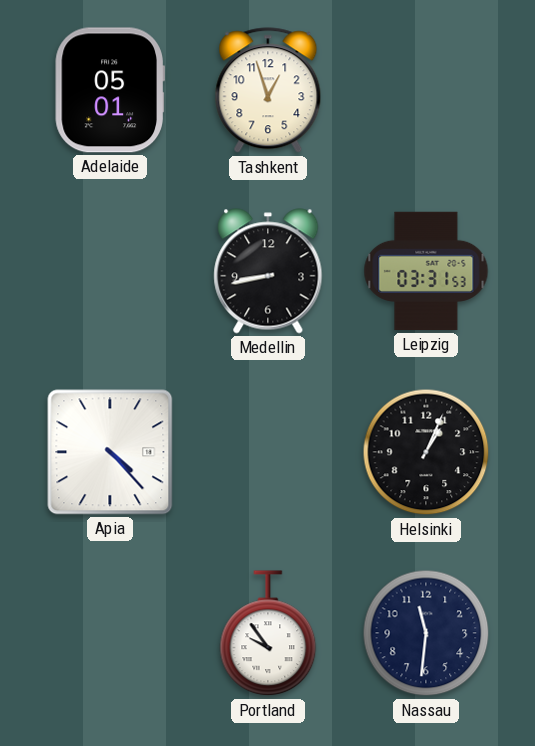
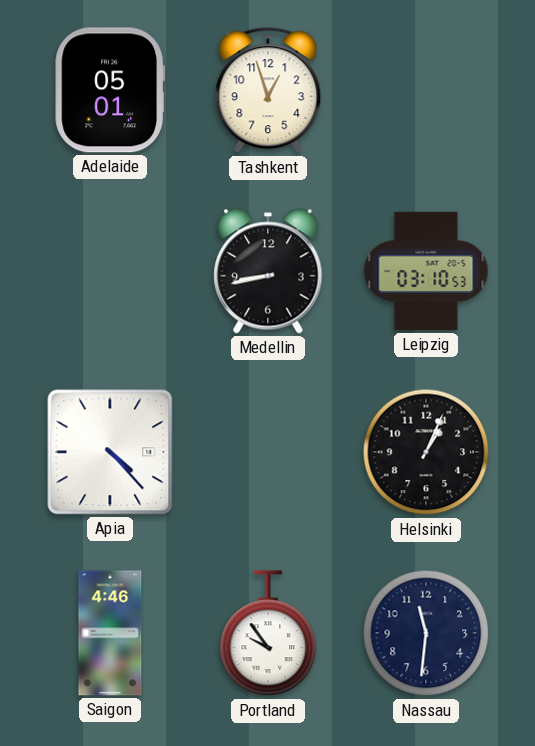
Leipzig: 03:31 -> 03:10 (426, 271)
Saigon: none -> 4:46 (110, 633)
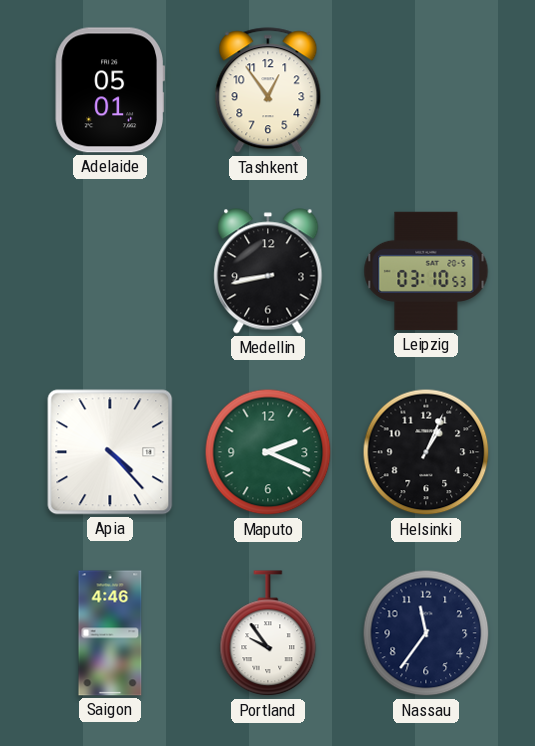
Tashkent: 12:57 -> 12:54 (268, 91)
Maputo: none -> 2:19 (268, 452)
Nassau: 11:31 -> 11:36 (426, 633)
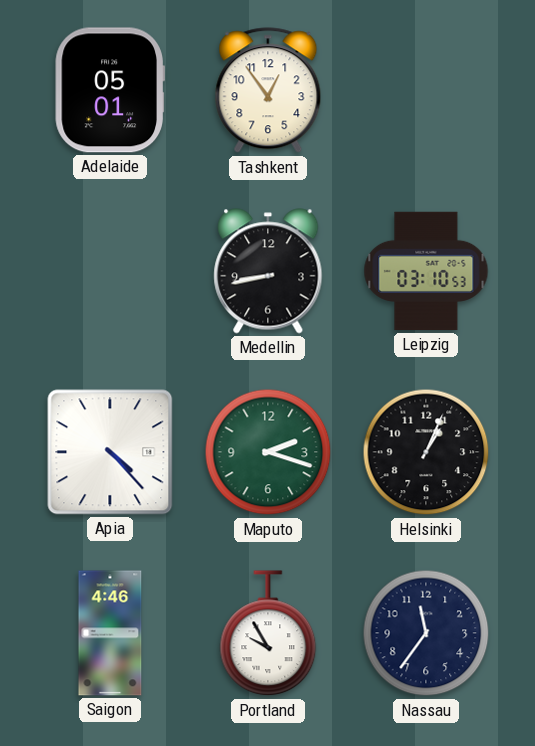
Maputo: 2:19 -> 2:18 (268, 452)
Portland: 9:54 -> 9:55 (268, 634)
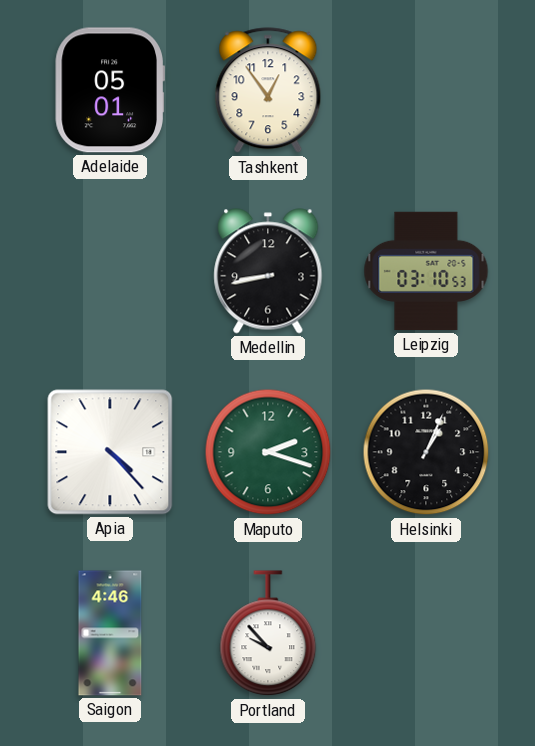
Portland: 9:55 -> 9:53 (268, 634)
Nassau: 11:36 -> none (426, 633)
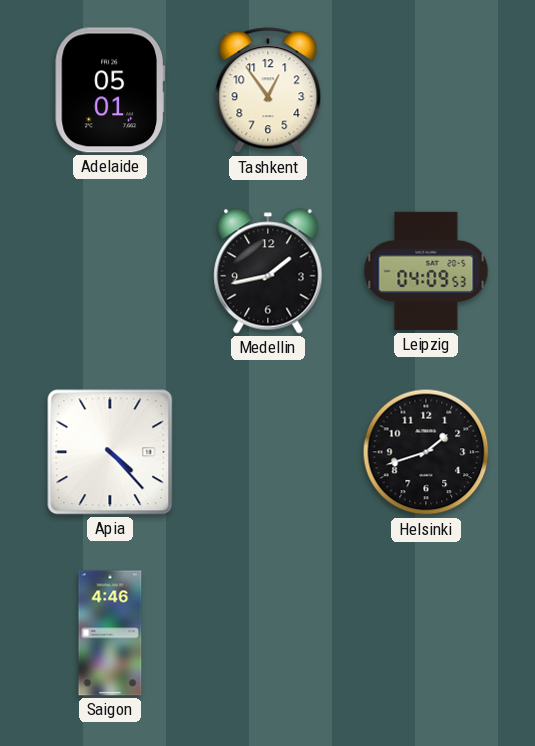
Medellin: 8:43 -> 1:43 (268, 271)
Leipzig: 03:10 -> 04:09 (426, 271)
Maputo: 2:18 -> none (268, 452)
Helsinki: 1:04 -> 1:42 (426, 452)
Portland: 9:53 -> none (268, 634)
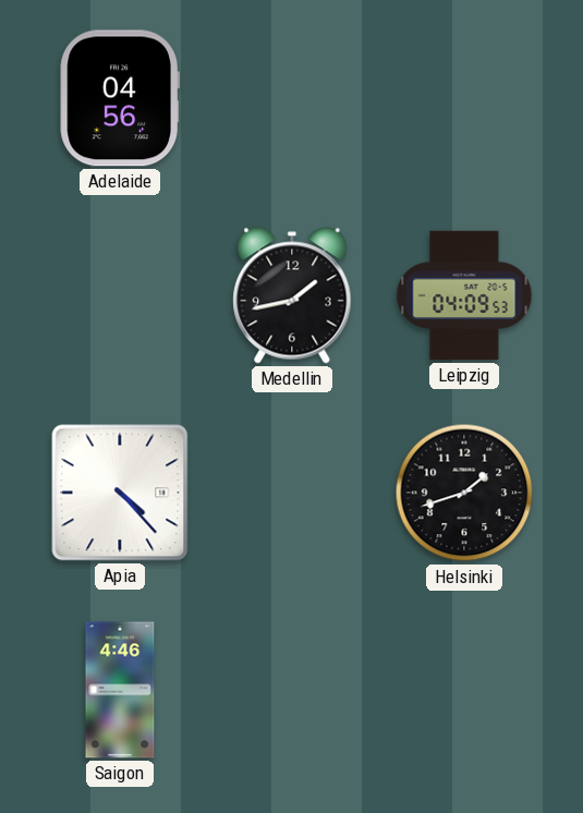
Adelaide: 05:01 -> 04:56 (120, 98)
Tashkent: 12:54 -> none (268, 91)
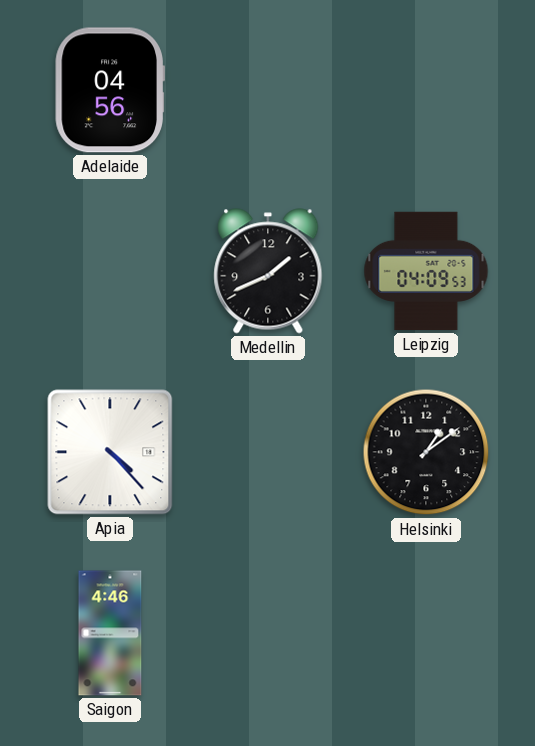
Medellin: 1:43 -> 1:41 (268, 271)
Helsinki: 1:42 -> 1:09 (426, 452)
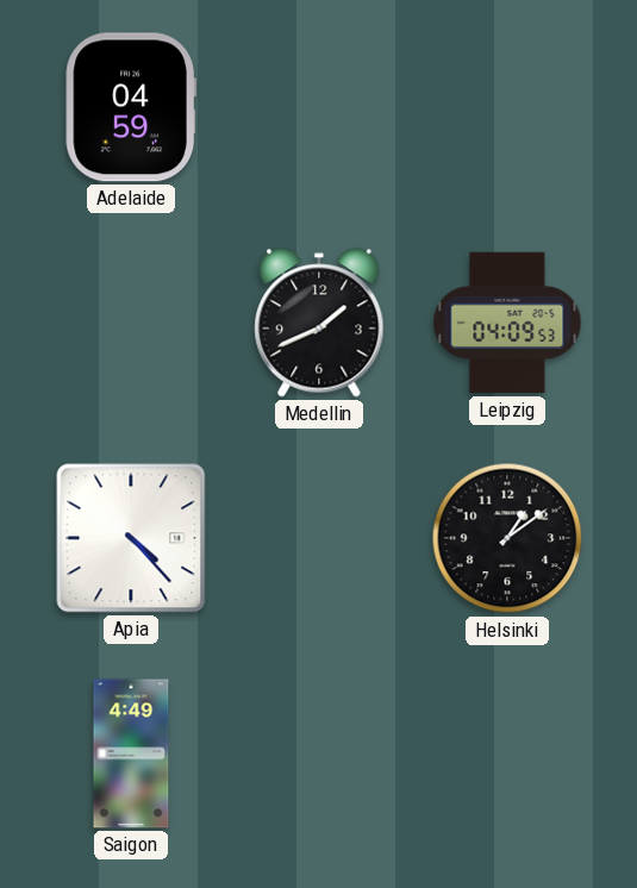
Adelaide: 04:56 -> 04:59 (131, 107)
Saigon: 4:46 -> 4:49 (131, 753)
